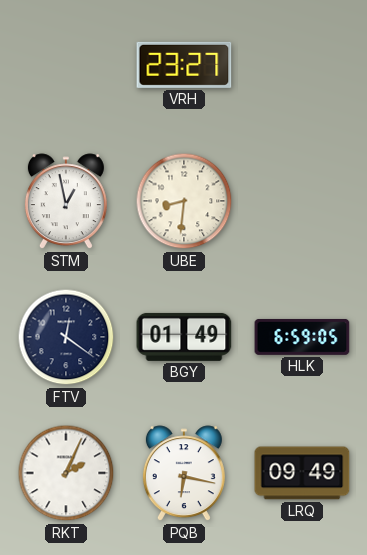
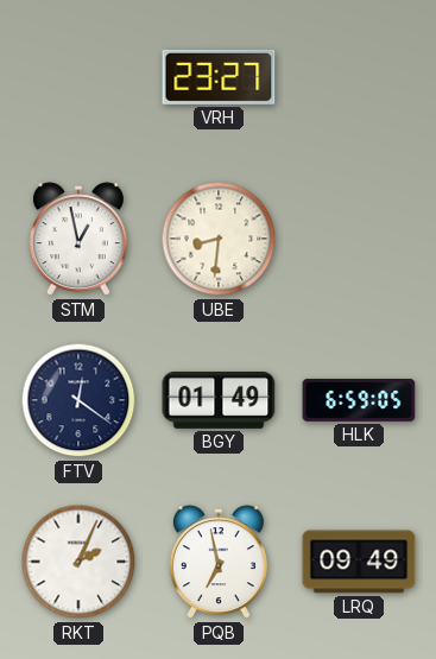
PQB: 6:17 -> 6:58 (219, 563)
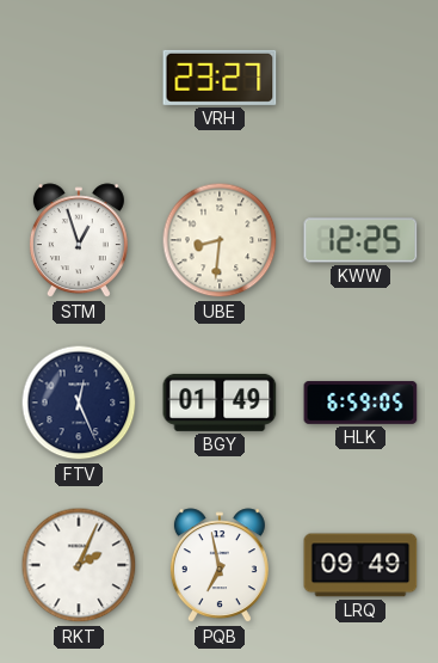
STM: 12:58 -> 12:57 (79, 241)
KWW: none -> 12:25 (360, 240)
FTV: 12:21 -> 12:26 (79, 403)
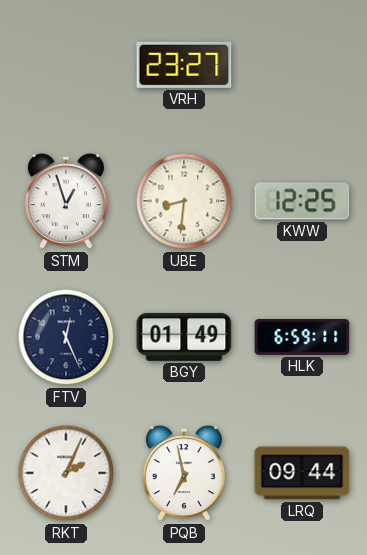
HLK: 6:59:05 -> 6:59:11 (302, 337)
LRQ: 09:49 -> 09:44 (302, 473)
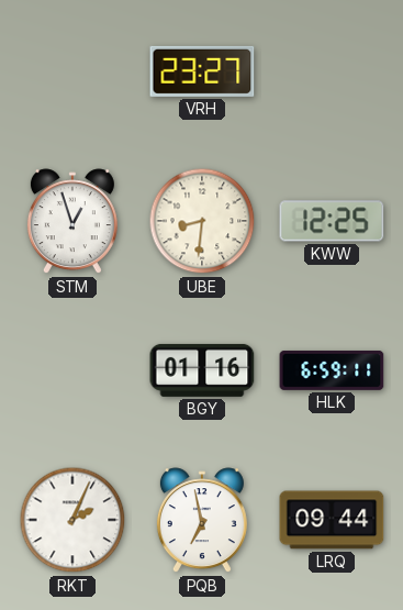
FTV: 12:26 -> none (66, 337)
BGY: 01:49 -> 01:16 (202, 370)
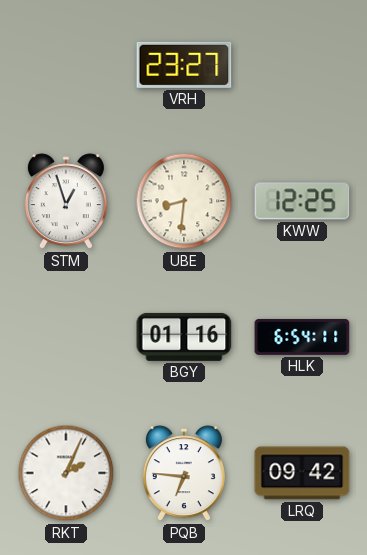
HLK: 6:59 -> 6:54 (302, 337)
PQB: 6:58 -> 6:46 (184, 474)
LRQ: 09:44 -> 09:42 (302, 473)
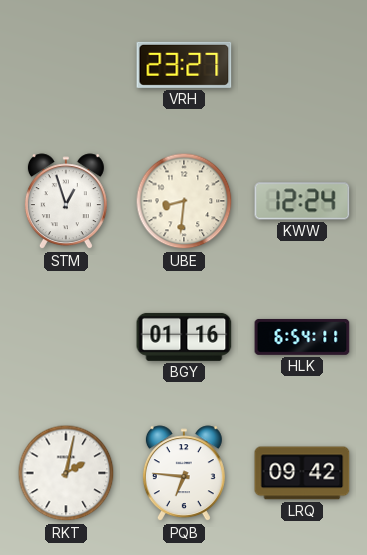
KWW: 12:25 -> 12:24 (302, 201)
RKT: 2:04 -> 2:02 (66, 473)
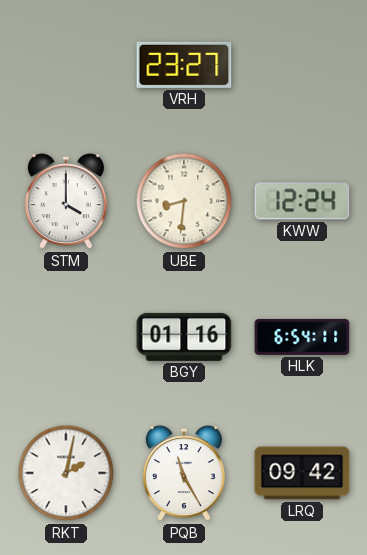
STM: 12:57 -> 4:00 (66, 202)
PQB: 6:46 -> 11:25 (184, 474)
